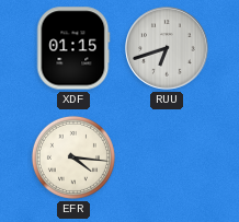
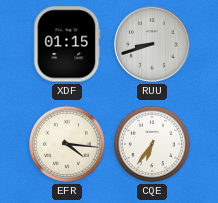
RUU: 6:42 -> 8:42 (152, 44)
CQE: none -> 6:36 (152, 144)
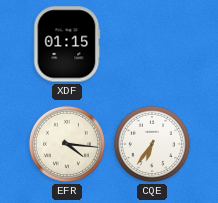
RUU: 8:42 -> none (152, 44)
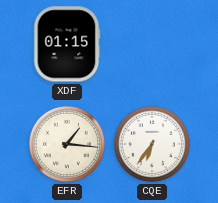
EFR: 4:16 -> 1:16 (67, 144)
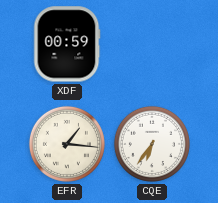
XDF: 01:15 -> 00:59 (67, 44)
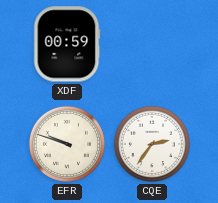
EFR: 1:16 -> 9:48 (67, 144)
CQE: 6:36 -> 2:36 (152, 144)
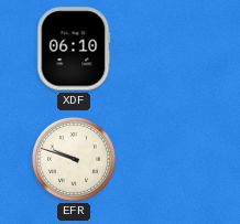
XDF: 00:59 -> 06:10 (74, 49)
CQE: 2:36 -> none (152, 144)
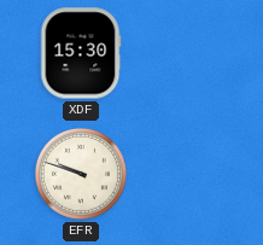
XDF: 06:10 -> 15:30 (81, 53)
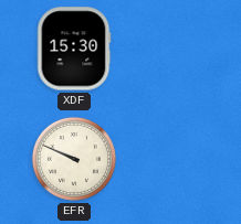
EFR: 9:48 -> 9:49 (74, 159)
